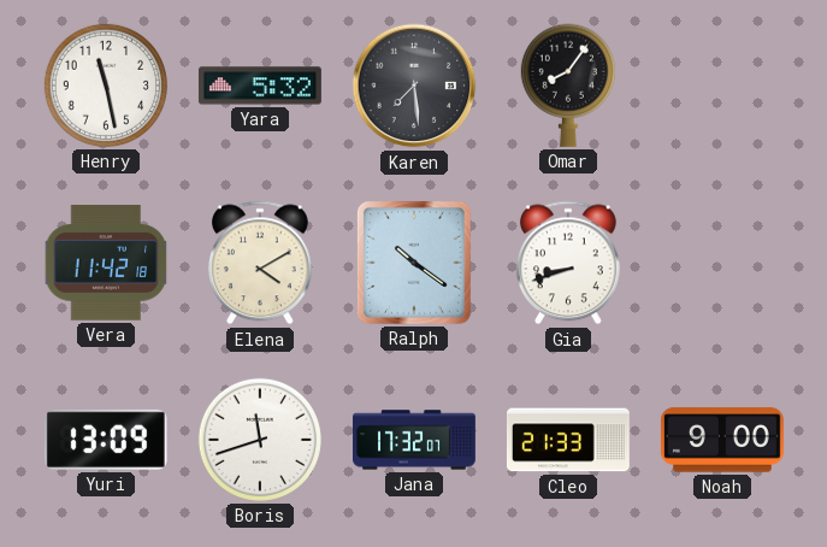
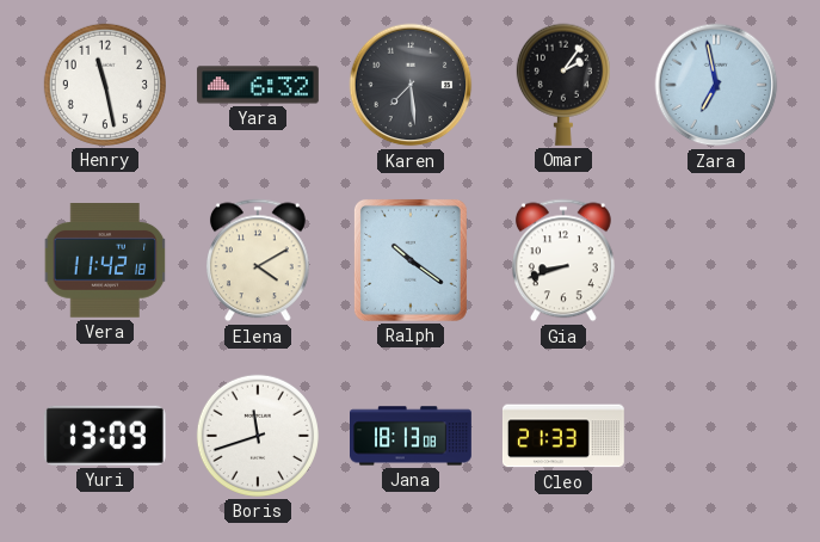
Yara: 5:32 -> 6:32 (258, 85)
Omar: 8:06 -> 2:06 (563, 85)
Zara: none -> 6:58 (716, 85)
Jana: 17:32 -> 18:13 (412, 436)
Noah: 9:00 -> none (722, 440)
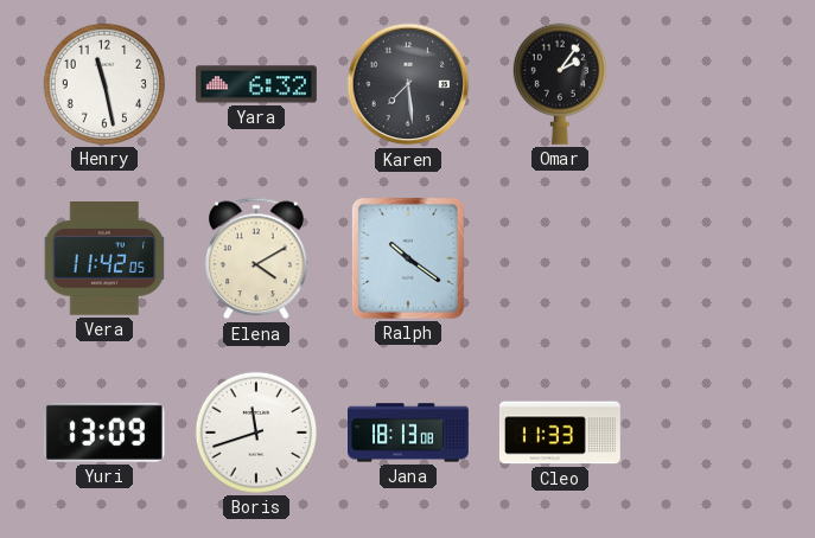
Zara: 6:58 -> none (716, 85)
Vera: 11:42:18 -> 11:42:05 (104, 260)
Gia: 8:42 -> none (563, 260)
Cleo: 21:33 -> 11:33 (560, 433)
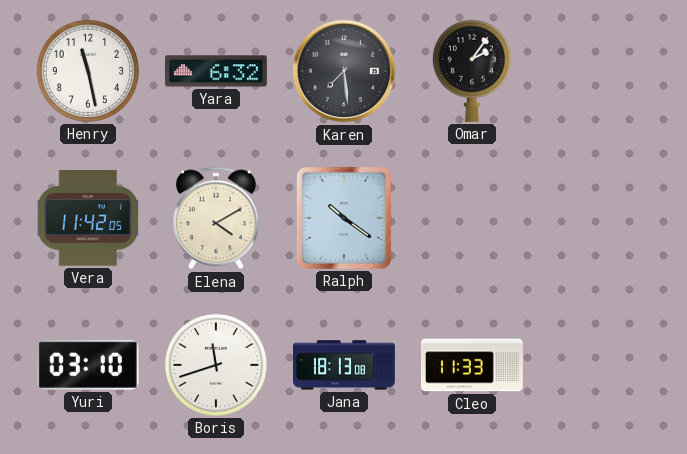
Yuri: 13:09 -> 03:10 (88, 365)
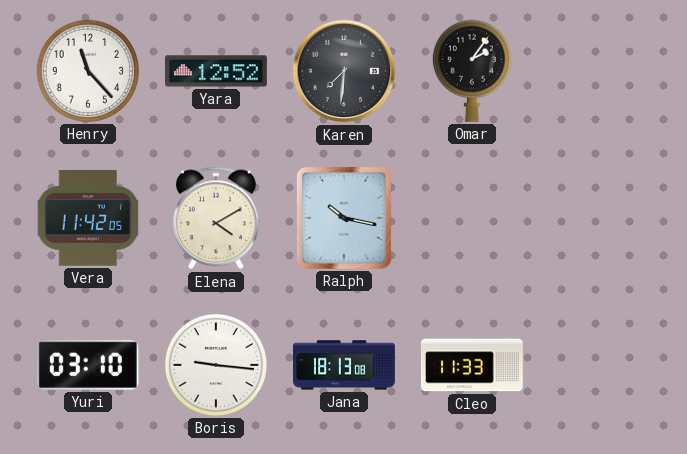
Henry: 11:28 -> 11:23 (88, 71)
Yara: 6:32 -> 12:52 (216, 71)
Karen: 7:29 -> 7:31 (344, 71)
Ralph: 10:21 -> 10:17 (344, 218)
Boris: 11:42 -> 9:16 (216, 365)
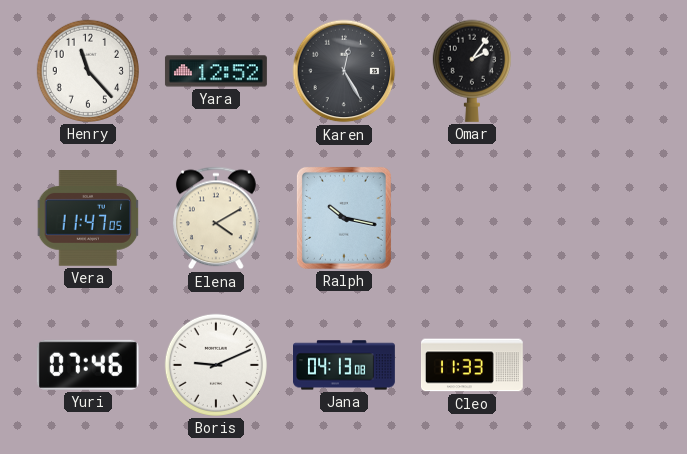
Karen: 7:31 -> 12:25 (344, 71)
Vera: 11:42 -> 11:47 (88, 219)
Yuri: 03:10 -> 07:46 (88, 365)
Boris: 9:16 -> 9:11 (216, 365)
Jana: 18:13 -> 04:13 (345, 365)
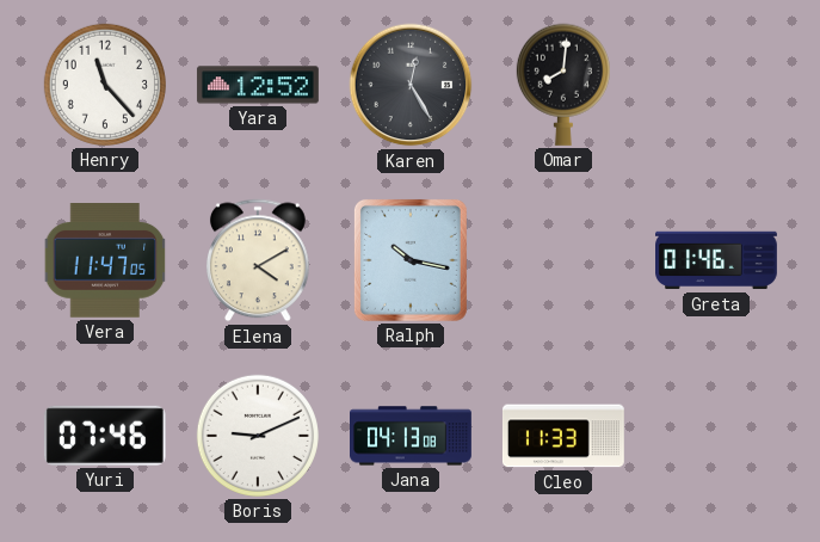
Omar: 2:06 -> 8:01 (563, 85)
Greta: none -> 01:46 (717, 260)
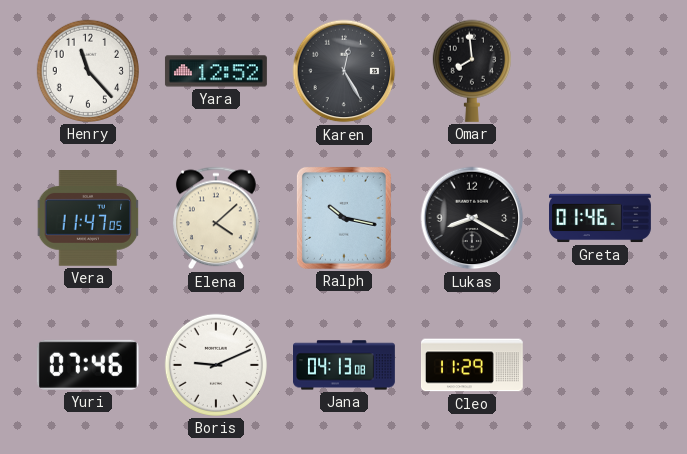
Omar: 8:01 -> 7:59 (472, 71)
Elena: 4:10 -> 4:08 (216, 218)
Lukas: none -> 8:20 (472, 218)
Cleo: 11:33 -> 11:29 (472, 365)
